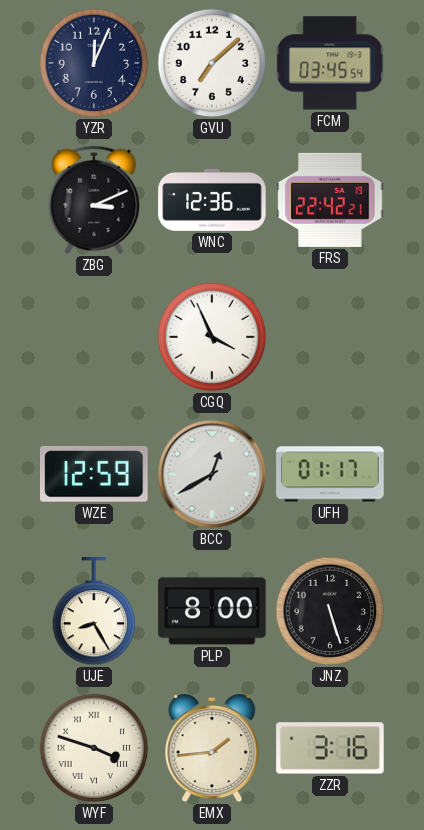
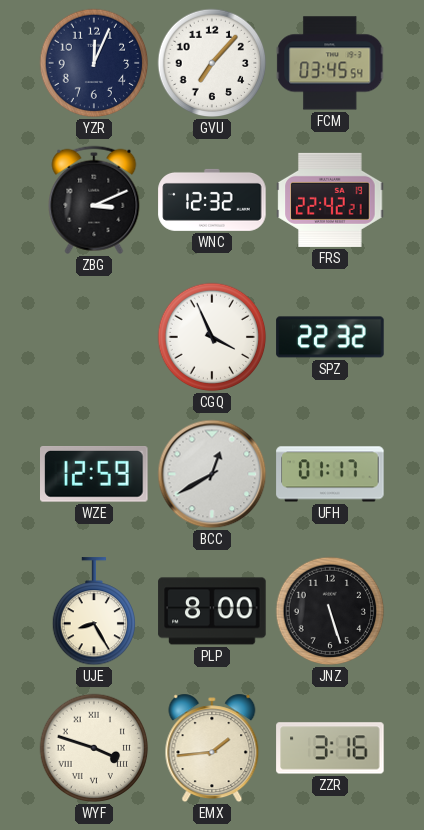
GVU: 7:08 -> 7:07 (212, 63)
WNC: 12:36 -> 12:32 (212, 200)
SPZ: none -> 22:32 (330, 337)
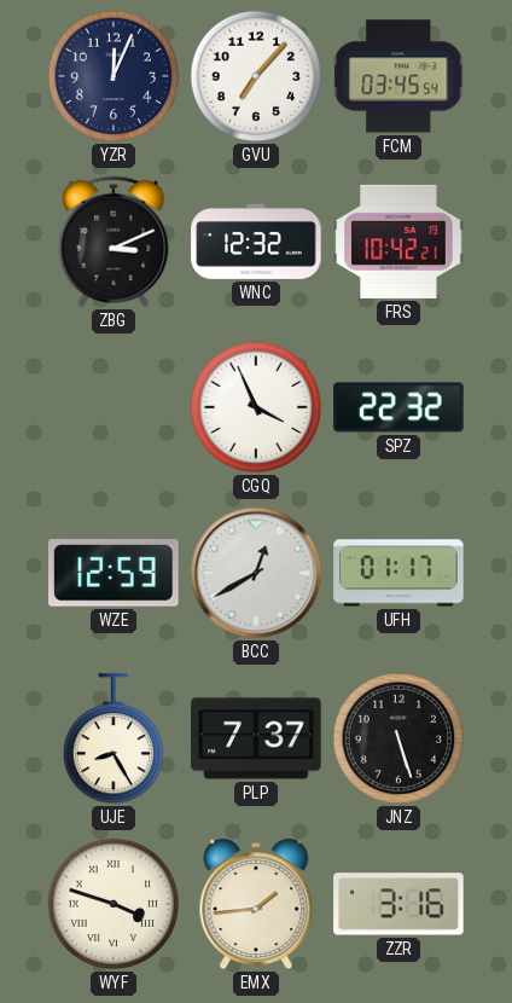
FRS: 22:42 -> 10:42 (398, 242)
PLP: 8:00 -> 7:37 (256, 738)
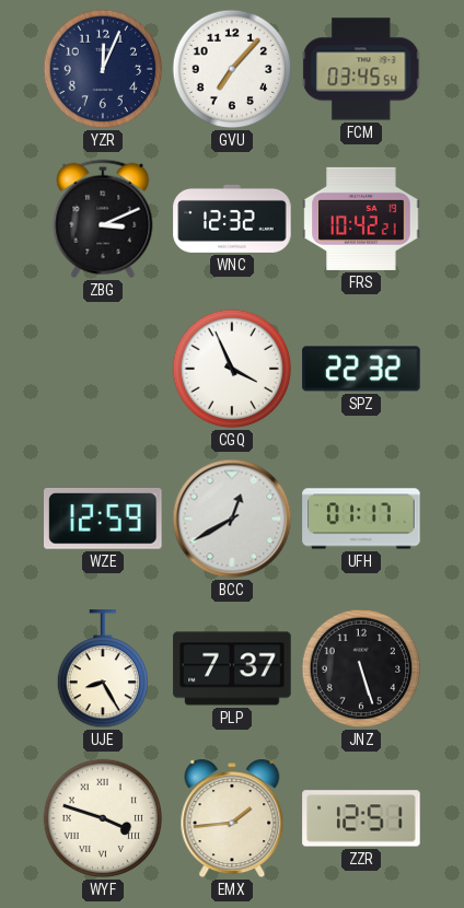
ZZR: 3:16 -> 12:51 (361, 818)
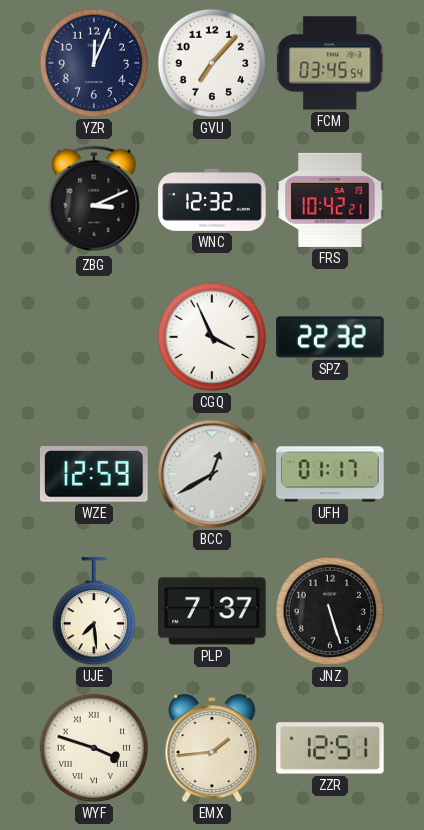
UJE: 8:25 -> 7:29 (93, 612)
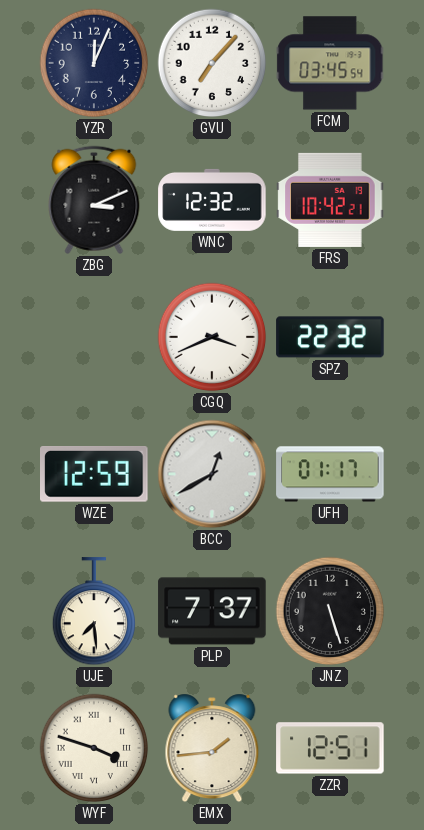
CGQ: 3:56 -> 3:41 (212, 337)
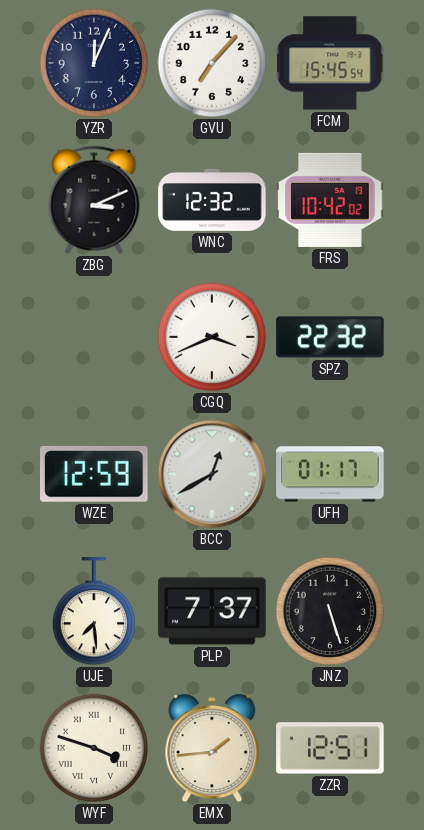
FCM: 03:45 -> 15:45 (330, 63)
FRS: 10:42:21 -> 10:42:02 (330, 200)
